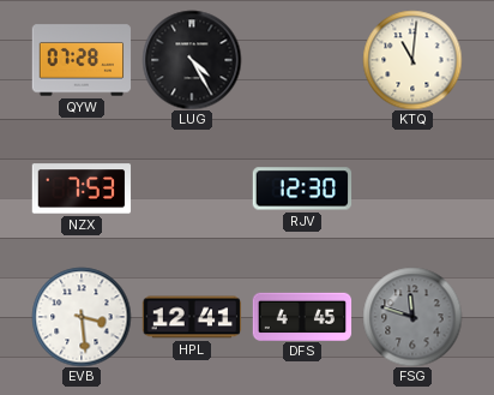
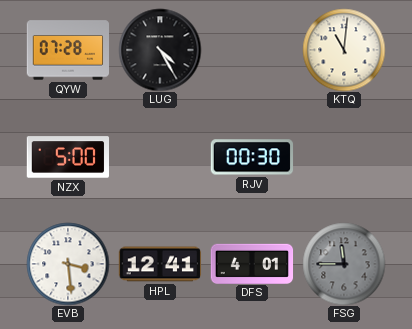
NZX: 7:53 -> 5:00 (68, 157)
RJV: 12:30 -> 00:30 (252, 157)
DFS: 4:45 -> 4:01 (252, 263)
FSG: 11:48 -> 11:45 (344, 264)
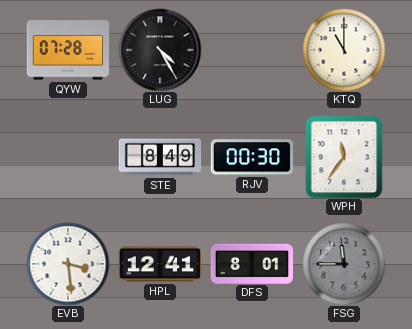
KTQ: 11:01 -> 11:00 (344, 50)
NZX: 5:00 -> none (68, 157)
STE: none -> 8:49 (160, 157)
WPH: none -> 11:36 (344, 157)
DFS: 4:01 -> 8:01 (252, 263)
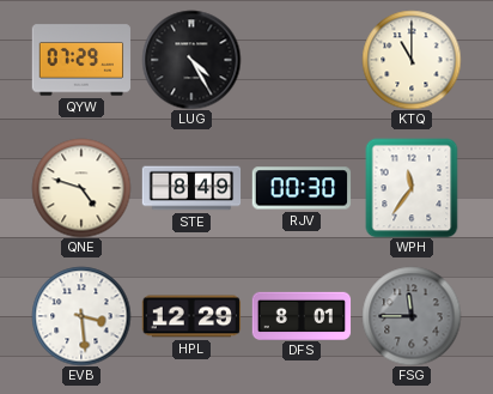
QYW: 07:28 -> 07:29 (81, 60)
QNE: none -> 4:48 (81, 188)
HPL: 12:41 -> 12:29 (191, 316)
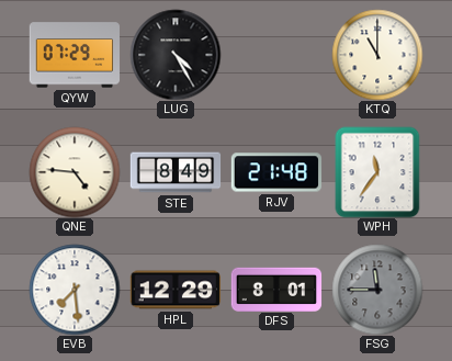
QNE: 4:48 -> 4:46 (75, 172)
RJV: 00:30 -> 21:48 (276, 172)
EVB: 3:29 -> 7:29 (75, 290)
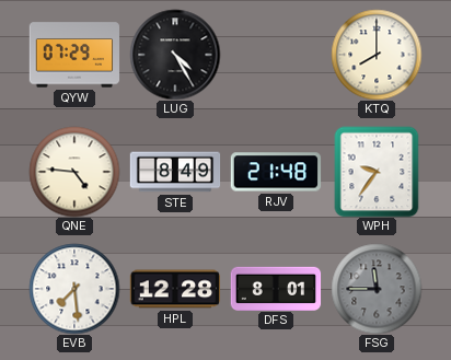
KTQ: 11:00 -> 8:00 (377, 55)
WPH: 11:36 -> 9:36 (377, 172)
HPL: 12:29 -> 12:28 (175, 289)
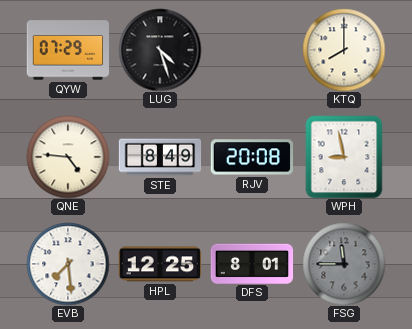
LUG: 4:25 -> 4:27 (160, 50)
RJV: 21:48 -> 20:08 (252, 157)
WPH: 9:36 -> 8:58 (344, 157)
HPL: 12:28 -> 12:25 (160, 264)
